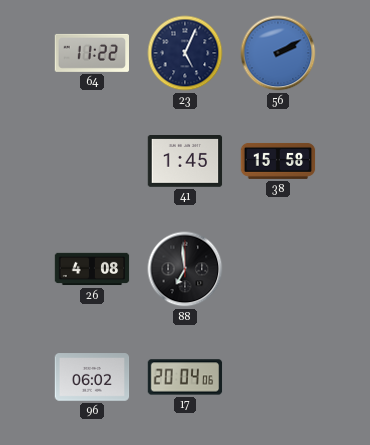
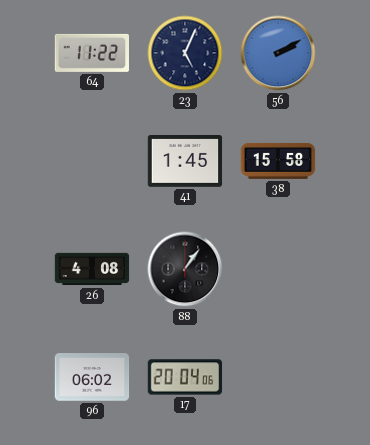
88: 6:59 -> 1:06 (185, 269)
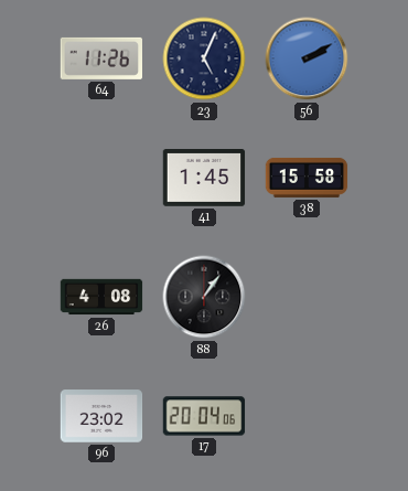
64: 11:22 -> 11:26 (101, 58)
96: 06:02 -> 23:02 (101, 416)
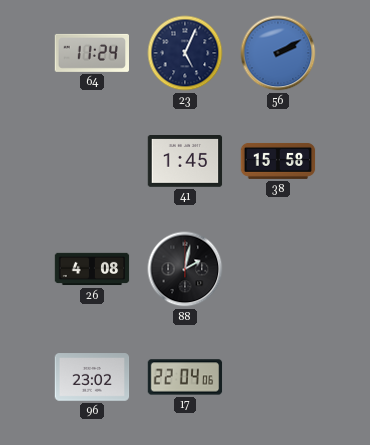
64: 11:26 -> 11:24 (92, 53)
88: 1:06 -> 2:02 (185, 269)
17: 20:04 -> 22:04 (185, 377)
